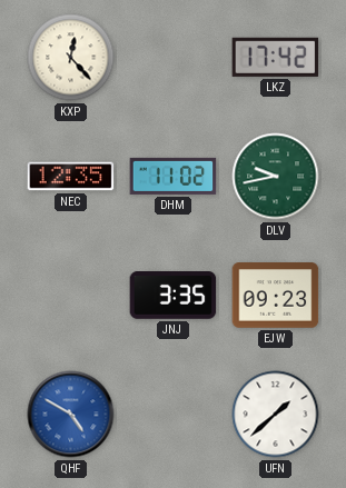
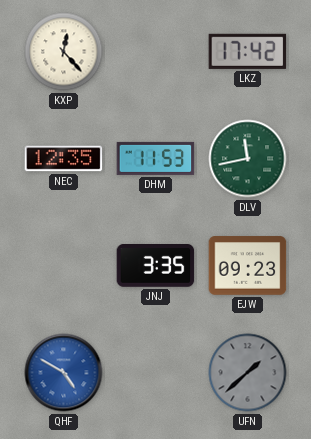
DHM: 11:02 -> 11:53 (156, 158)
DLV: 9:43 -> 11:43 (248, 159)
UFN dial: white -> grey (248, 373)
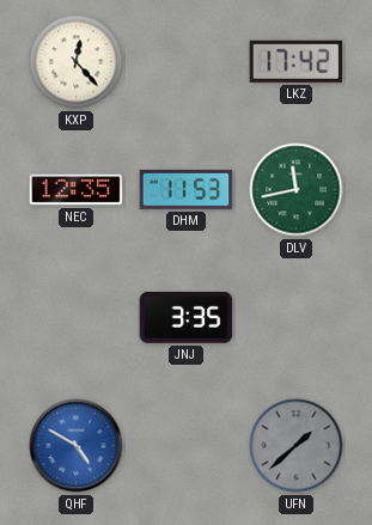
EJW: 09:23 -> none (248, 266)
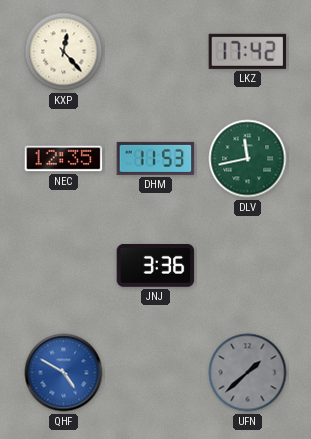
JNJ: 3:35 -> 3:36 (156, 266)
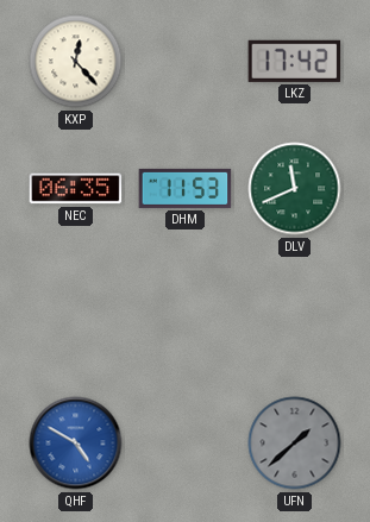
NEC: 12:35 -> 06:35 (76, 189)
DLV: 11:43 -> 11:41 (295, 189)
JNJ: 3:36 -> none (156, 266)
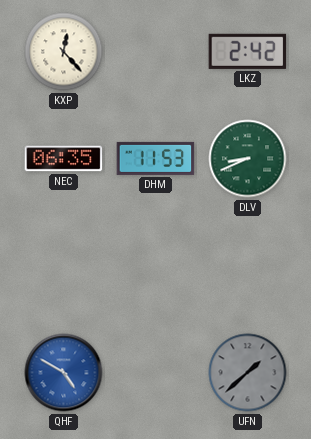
LKZ: 17:42 -> 2:42 (248, 51)
DLV: 11:41 -> 8:41 (248, 159)
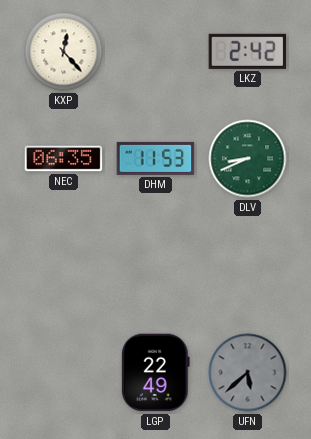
QHF: 4:50 -> none (64, 373)
LGP: none -> 22:49 (155, 373)
UFN: 1:38 -> 5:38 (248, 373)
